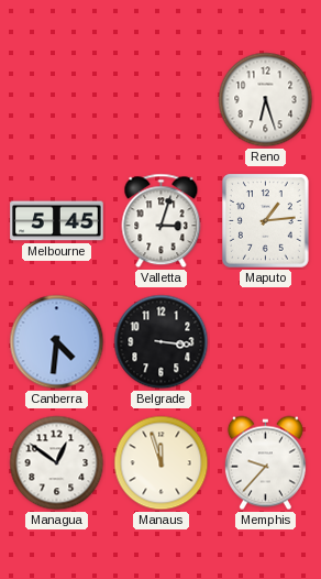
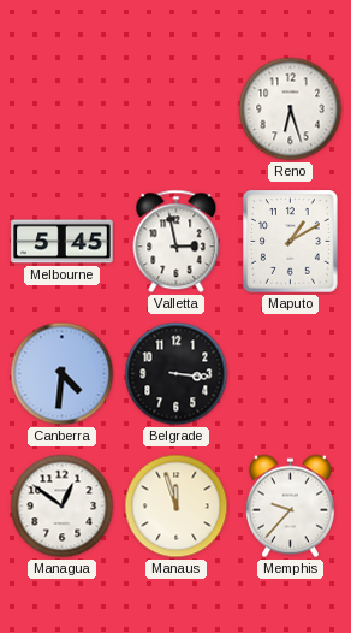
Valletta: 3:03 -> 2:58 (177, 242)
Maputo: 1:14 -> 1:10 (291, 242)
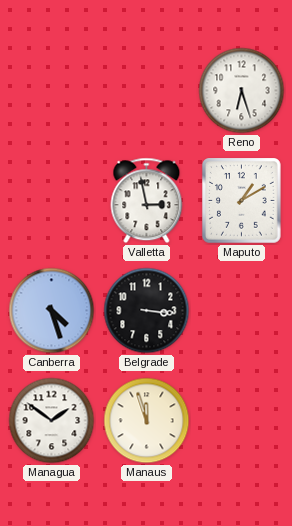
Melbourne: 5:45 -> none (63, 242)
Canberra: 4:31 -> 4:27 (52, 311)
Managua: 12:51 -> 1:51 (52, 421)
Memphis: 9:37 -> none (290, 507)
